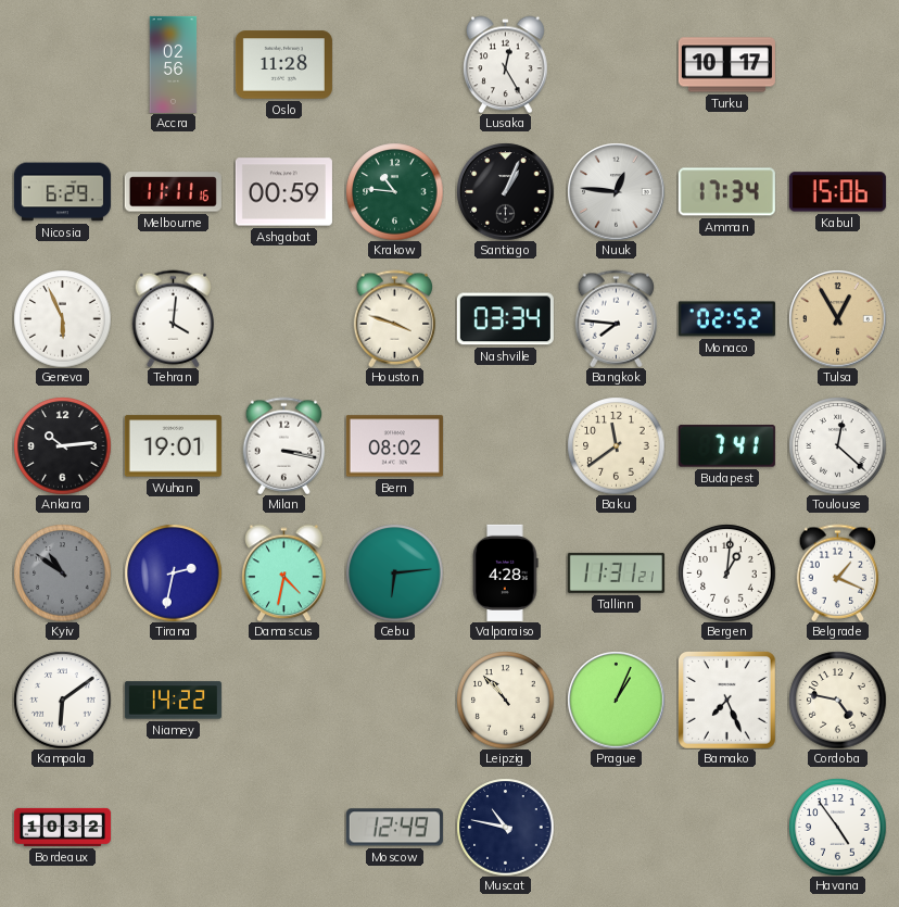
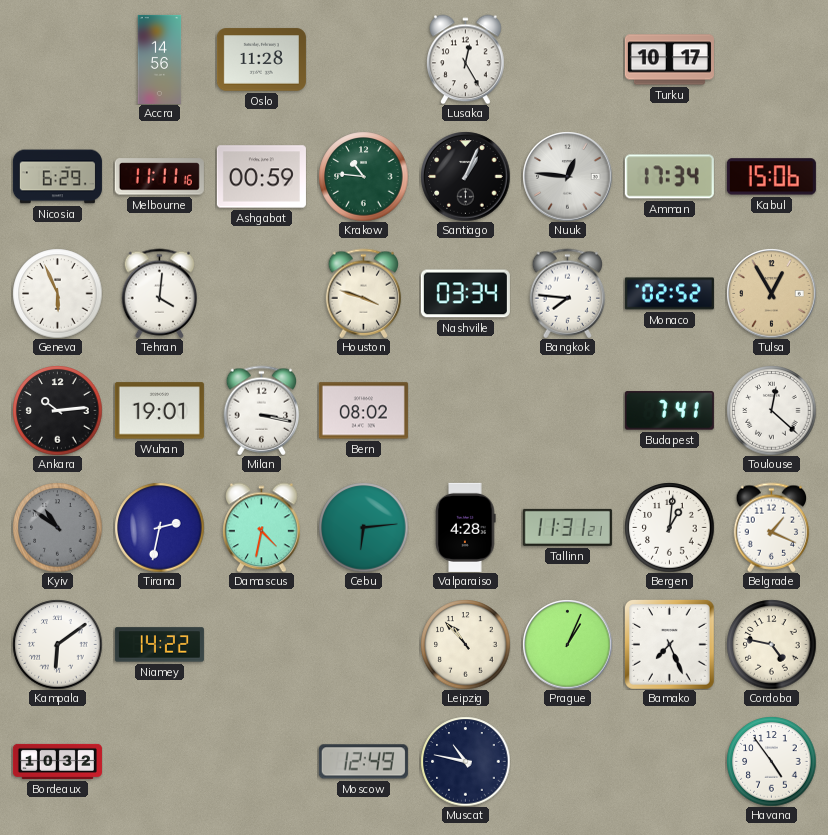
Accra: 02:56 -> 14:56 (160, 59)
Baku: 11:39 -> none (616, 445)
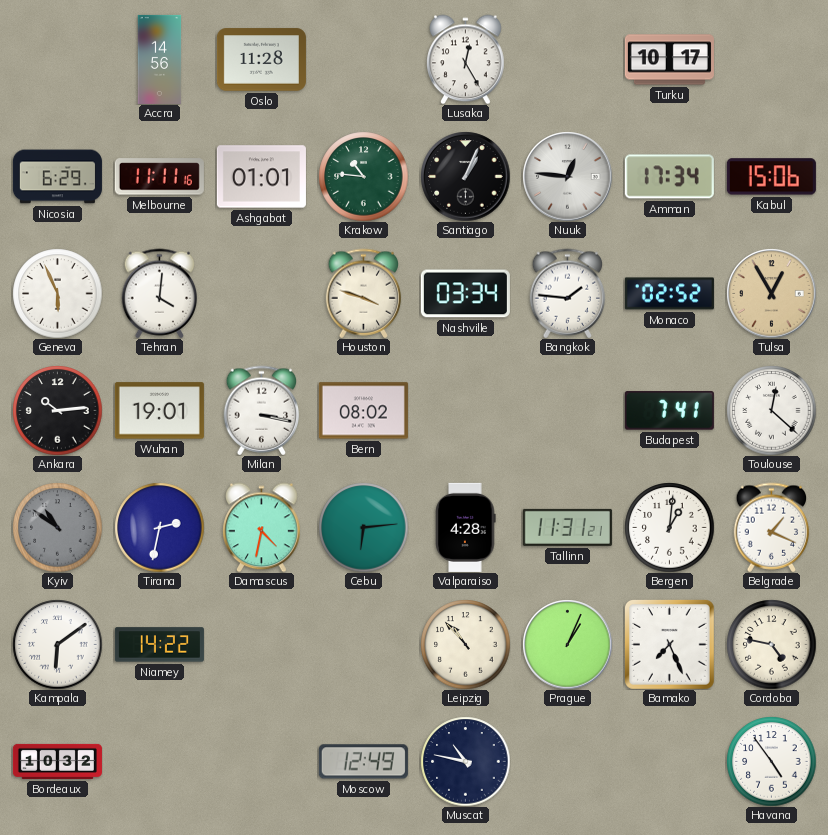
Ashgabat: 00:59 -> 01:01 (261, 177)
Bangkok: 7:46 -> 1:46 (568, 293)
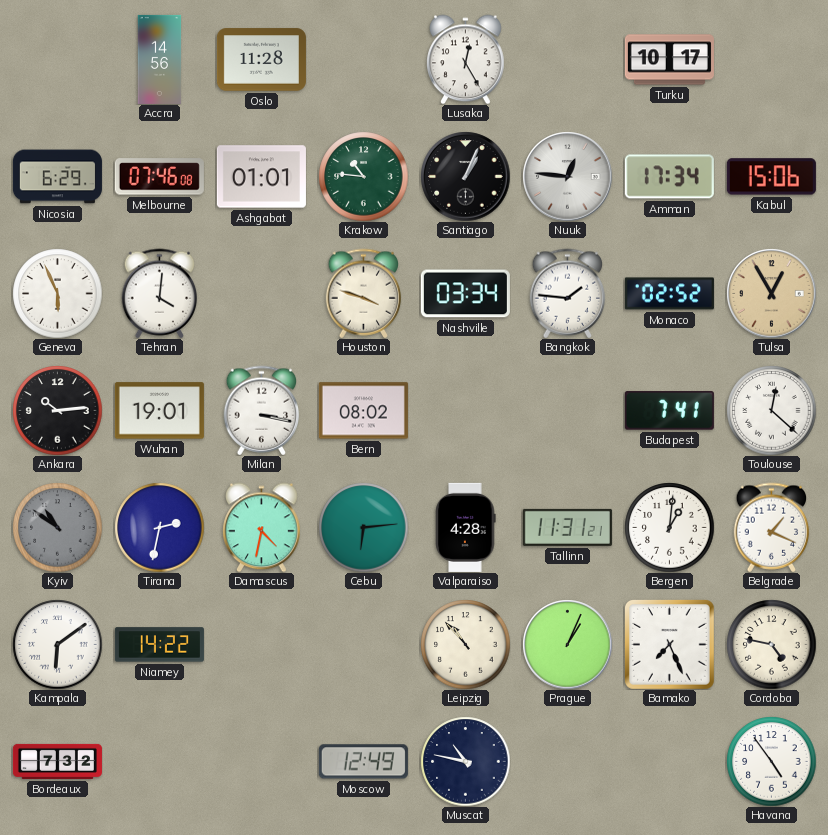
Melbourne: 11:11 -> 07:46 (159, 177)
Bordeaux: 10:32 -> 7:32 (57, 761)
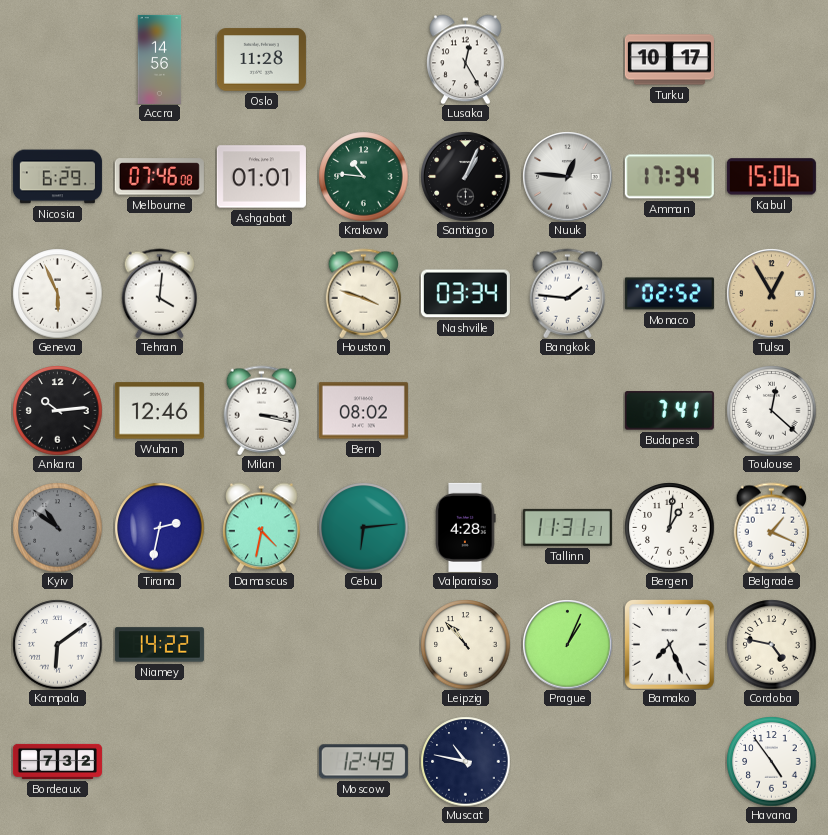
Wuhan: 19:01 -> 12:46 (159, 411)
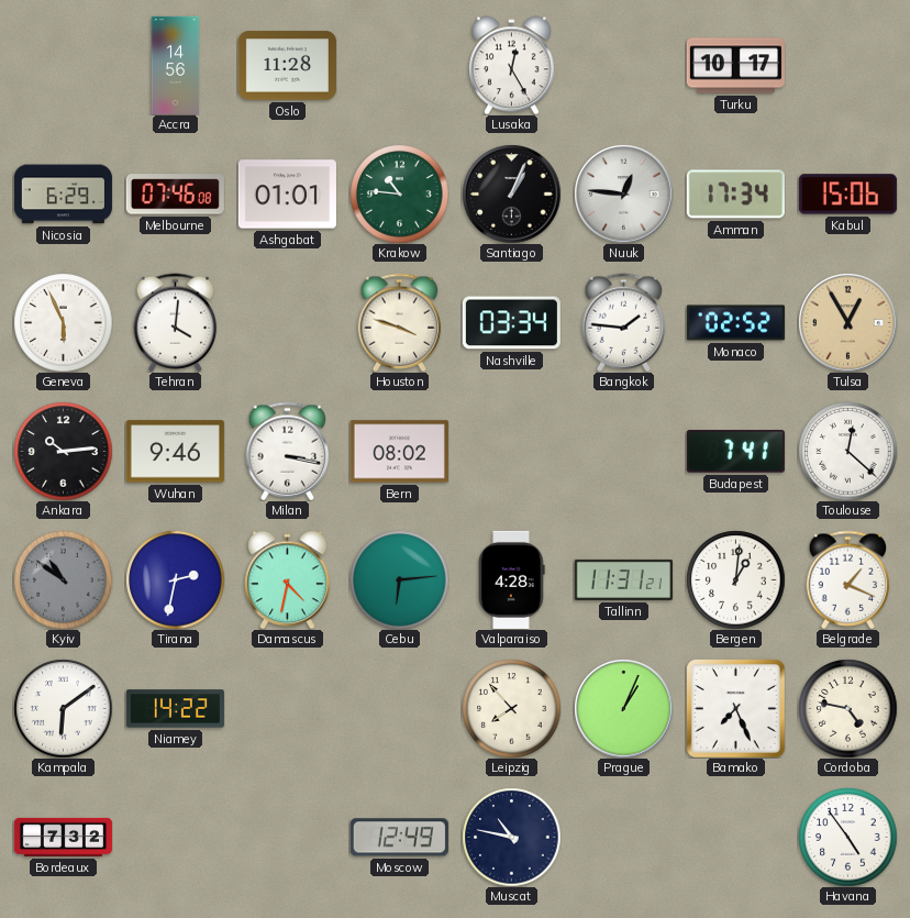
Wuhan: 12:46 -> 9:46 (175, 452)
Leipzig: 10:53 -> 7:53 (511, 708)
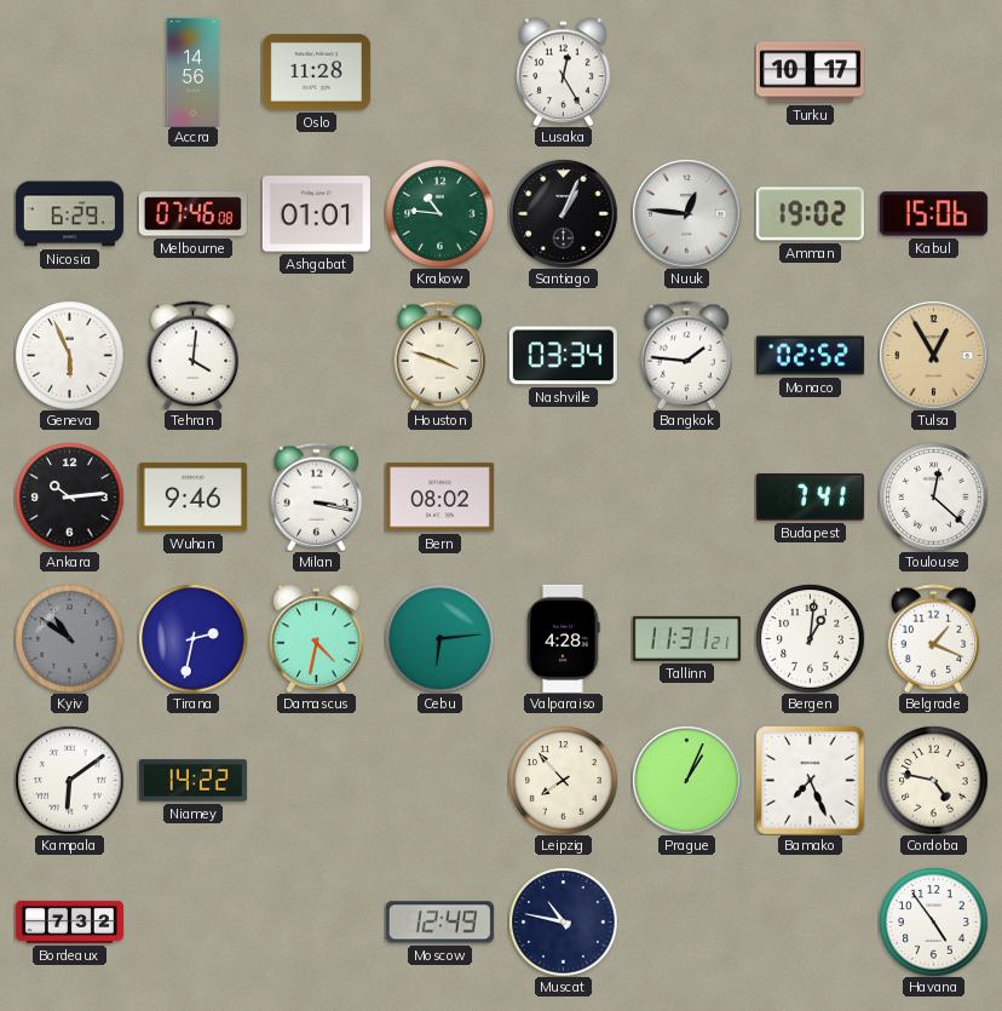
Amman: 17:34 -> 19:02 (810, 214)
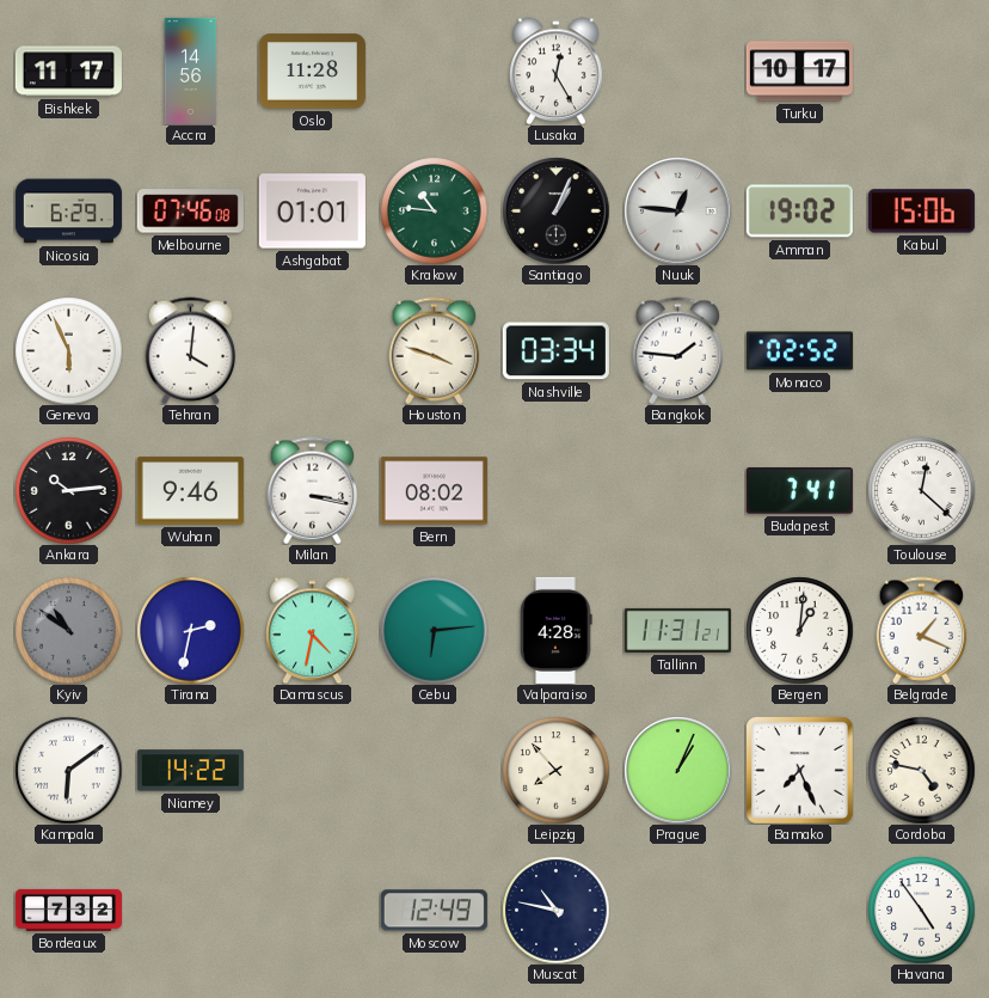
Bishkek: none -> 11:17 (68, 72)
Tulsa: 12:55 -> none (933, 355)
